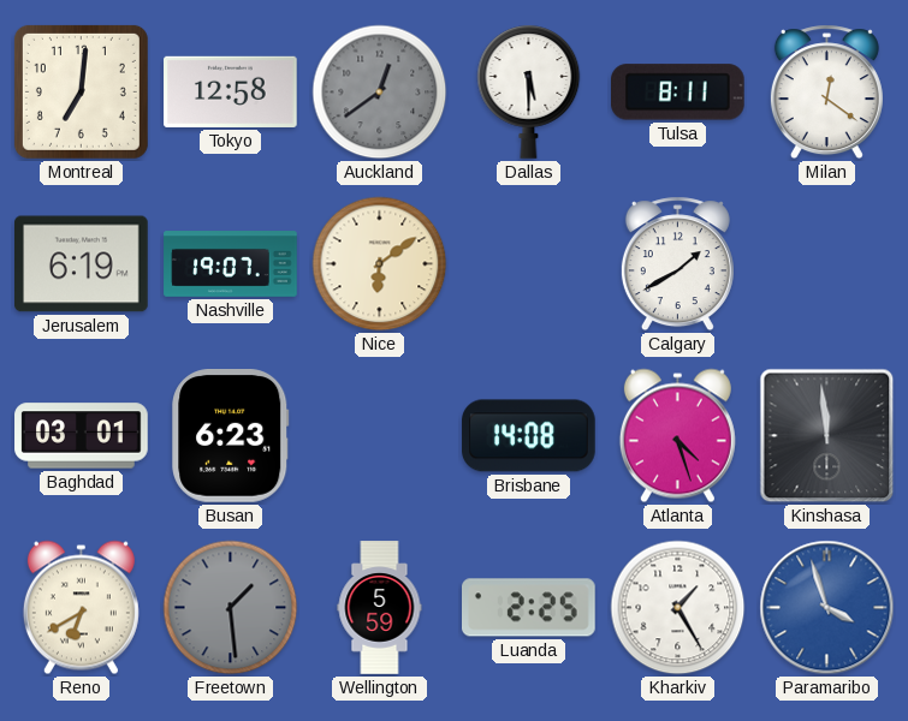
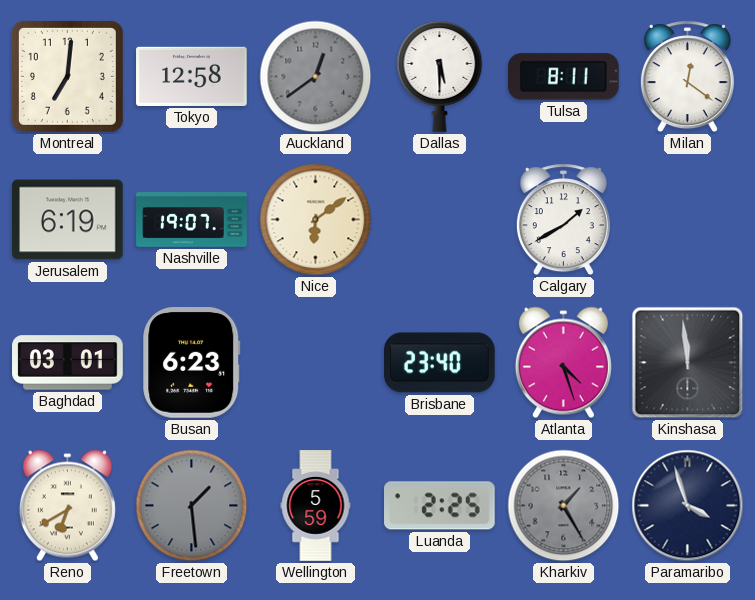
Brisbane: 14:08 -> 23:40 (440, 363)
Kharkiv dial: white -> grey (564, 506)
Paramaribo dial: blue -> navy (688, 506)
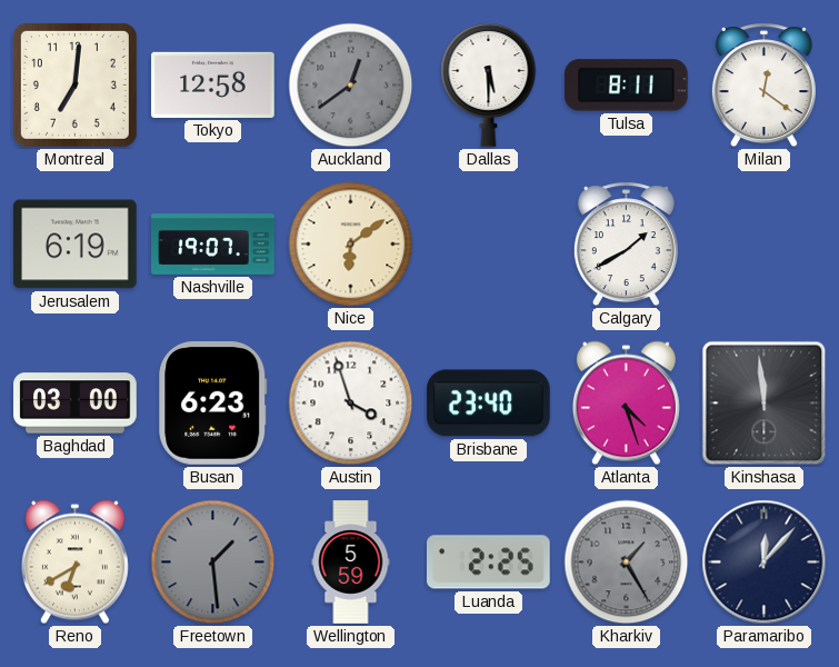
Baghdad: 03:01 -> 03:00 (76, 404)
Austin: none -> 3:57 (351, 404)
Paramaribo: 3:57 -> 12:07 (765, 563)
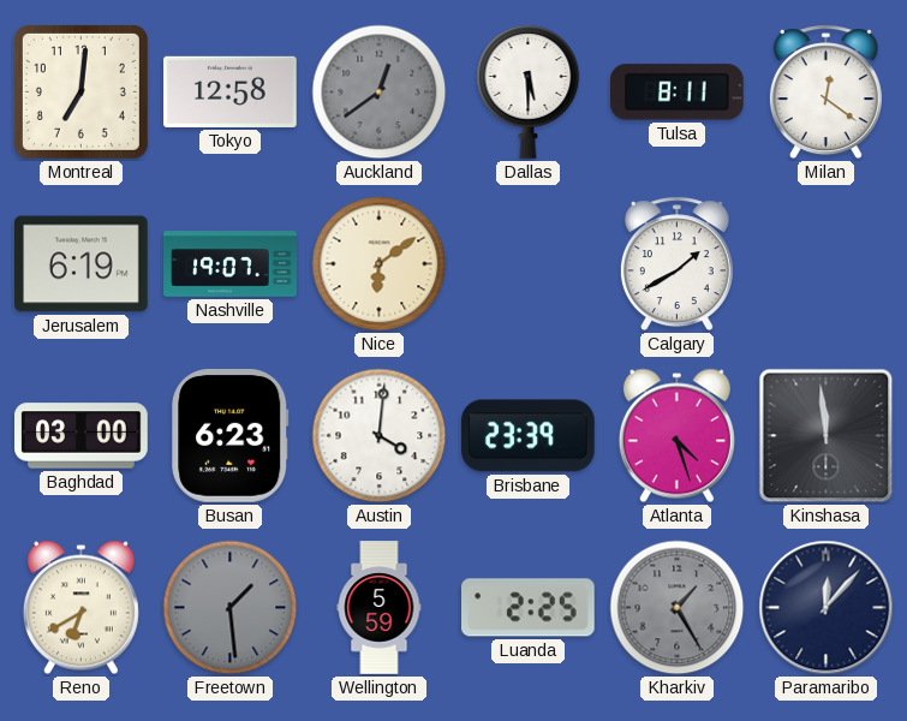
Austin: 3:57 -> 4:01 (380, 436)
Brisbane: 23:40 -> 23:39 (529, 436)
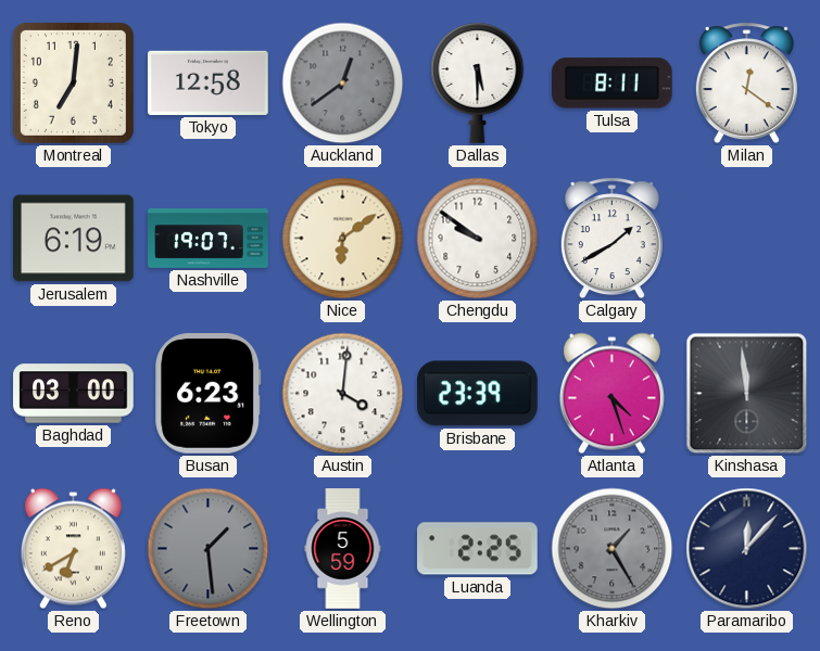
Chengdu: none -> 9:51 (478, 239)
